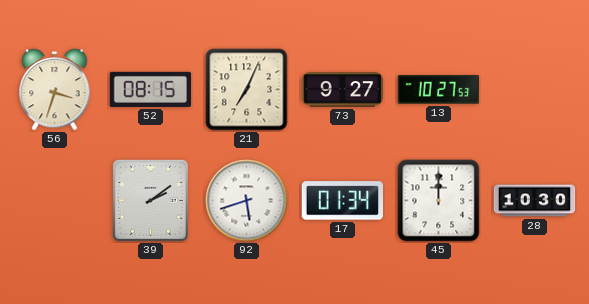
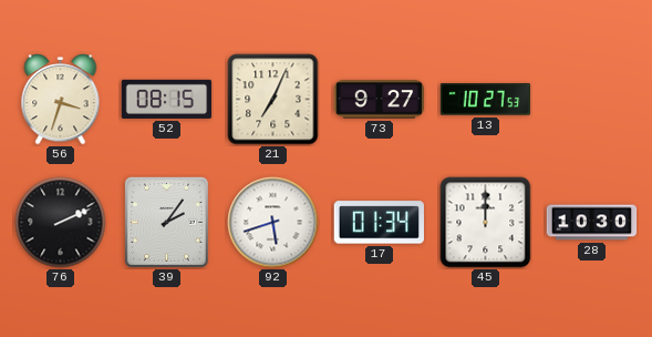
76: none -> 2:11 (61, 223)
39: 2:09 -> 2:06 (166, 222)
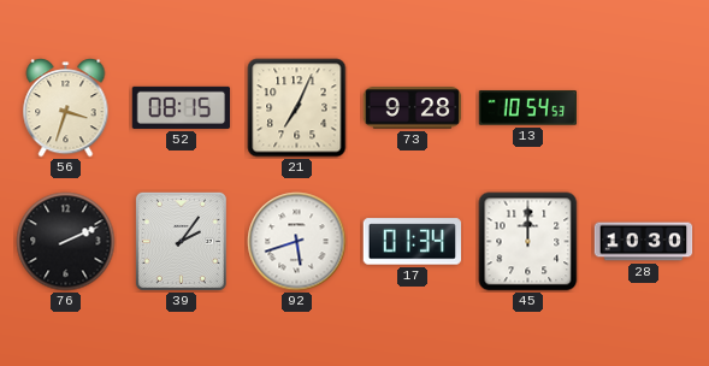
73: 9:27 -> 9:28 (413, 108)
13: 10:27 -> 10:54 (528, 108)
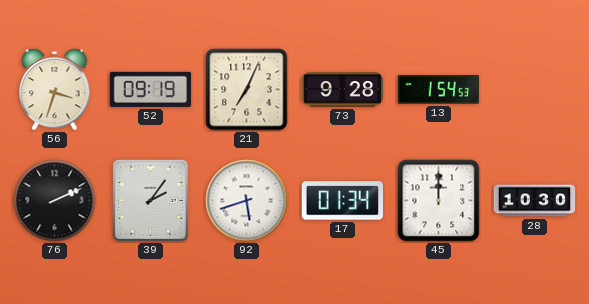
52: 08:15 -> 09:19 (151, 89)
13: 10:54 -> 1:54 (439, 90)
